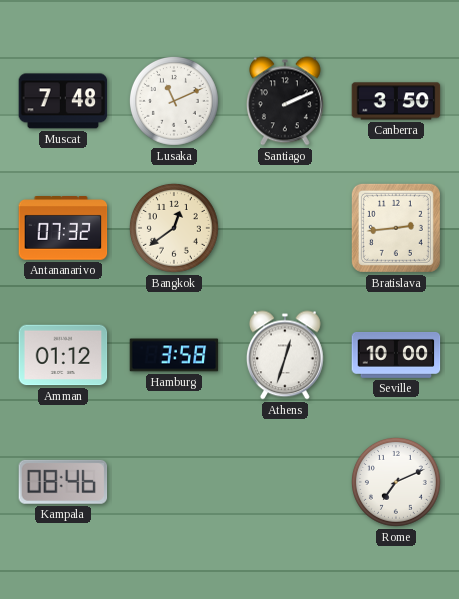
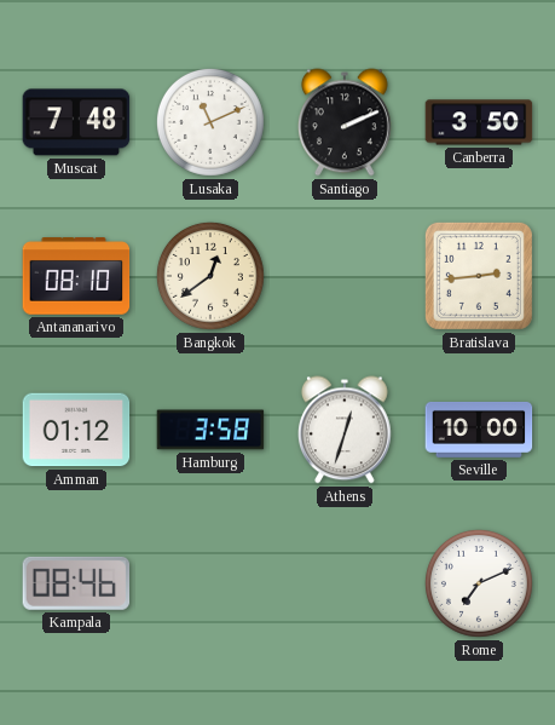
Antananarivo: 07:32 -> 08:10 (76, 276)
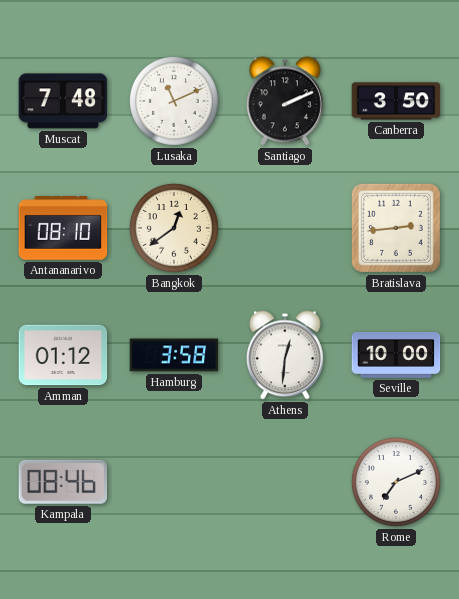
Athens: 12:33 -> 12:31 (286, 355)
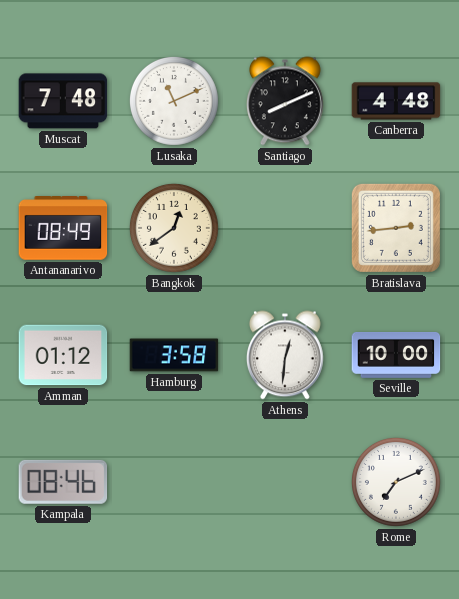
Santiago: 2:11 -> 8:11 (286, 101)
Canberra: 3:50 -> 4:48 (396, 101)
Antananarivo: 08:10 -> 08:49 (63, 228)
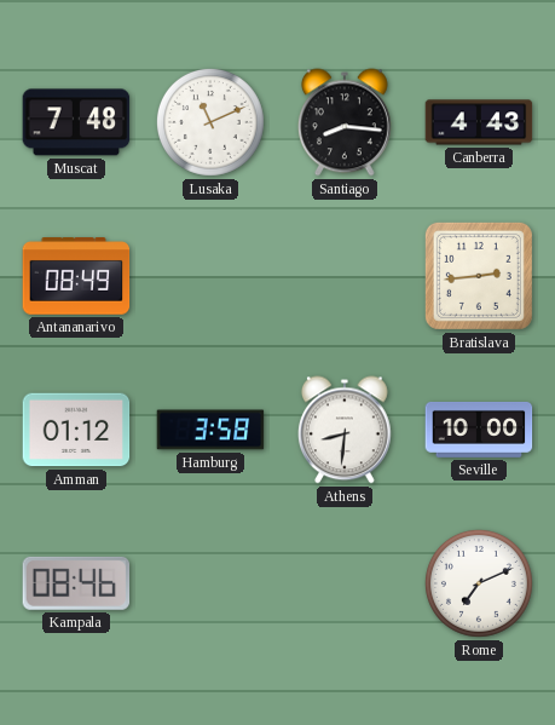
Santiago: 8:11 -> 8:16 (346, 122)
Canberra: 4:48 -> 4:43 (479, 122)
Bangkok: 12:39 -> none (174, 228)
Athens: 12:31 -> 8:31 (346, 430)
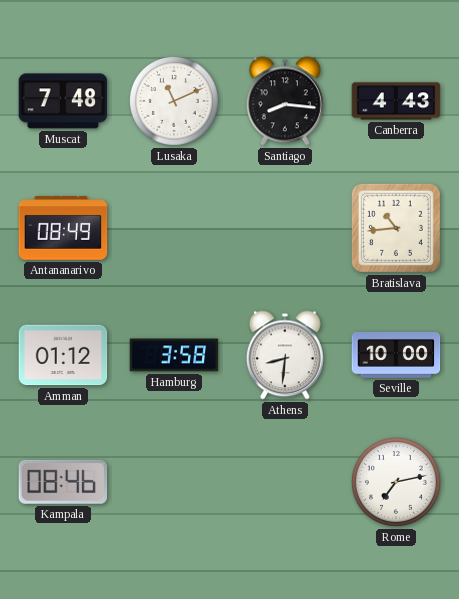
Bratislava: 2:44 -> 10:44 (396, 228)
Rome: 7:11 -> 7:13 (396, 482)
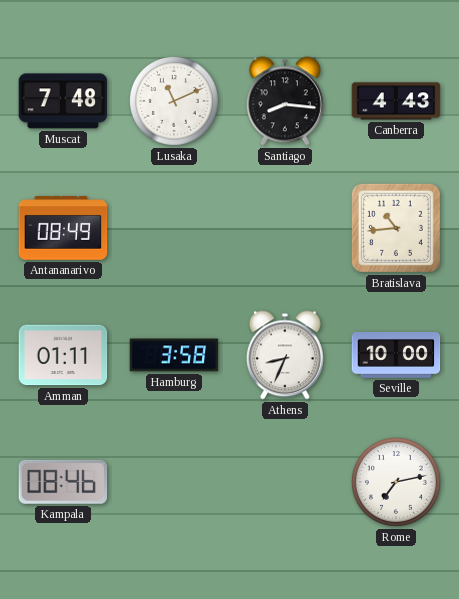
Amman: 01:12 -> 01:11 (63, 355)
Athens: 8:31 -> 8:34 (286, 355)
